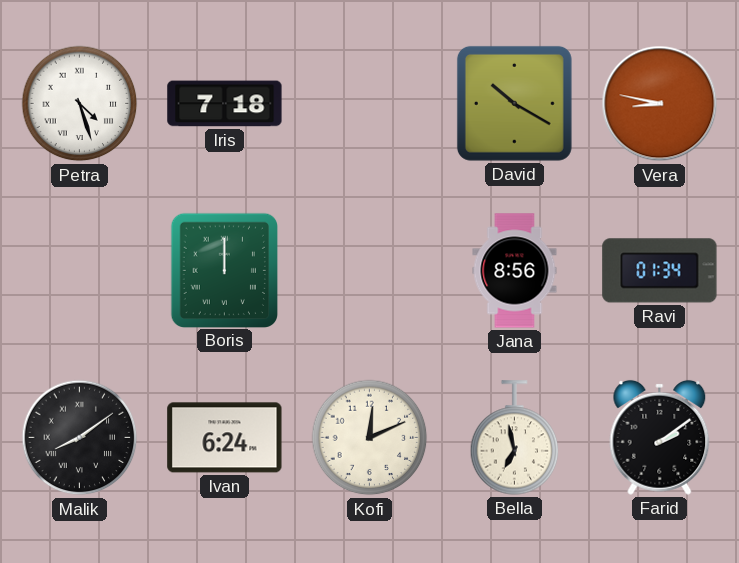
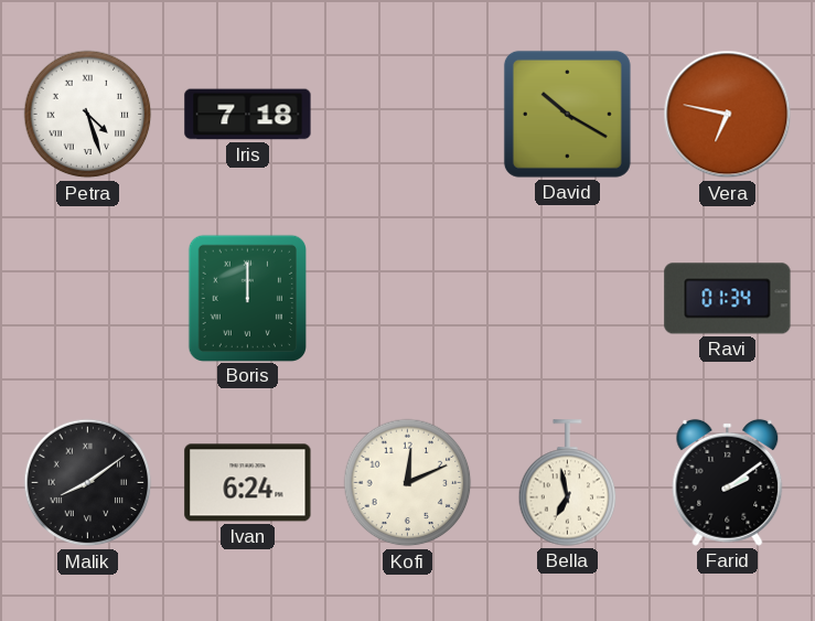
Vera: 8:47 -> 6:47 (728, 115)
Jana: 8:56 -> none (515, 271)
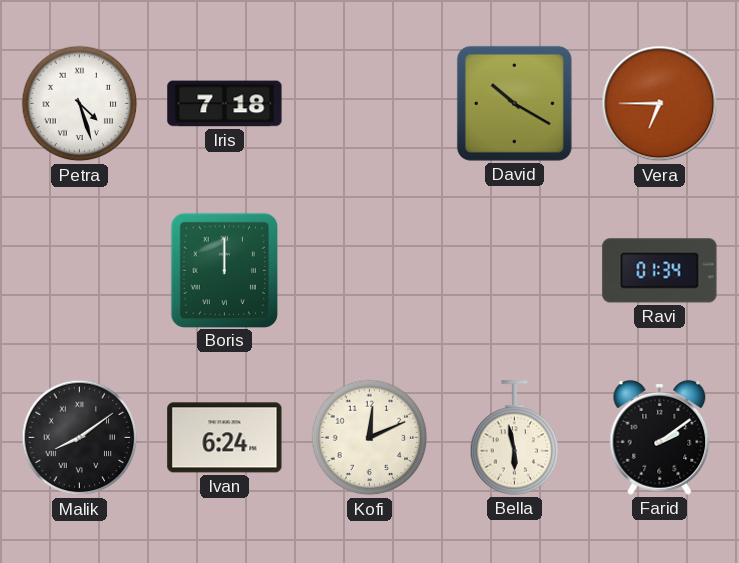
Vera: 6:47 -> 6:45 (660, 104)
Bella: 6:58 -> 5:58 (515, 438)
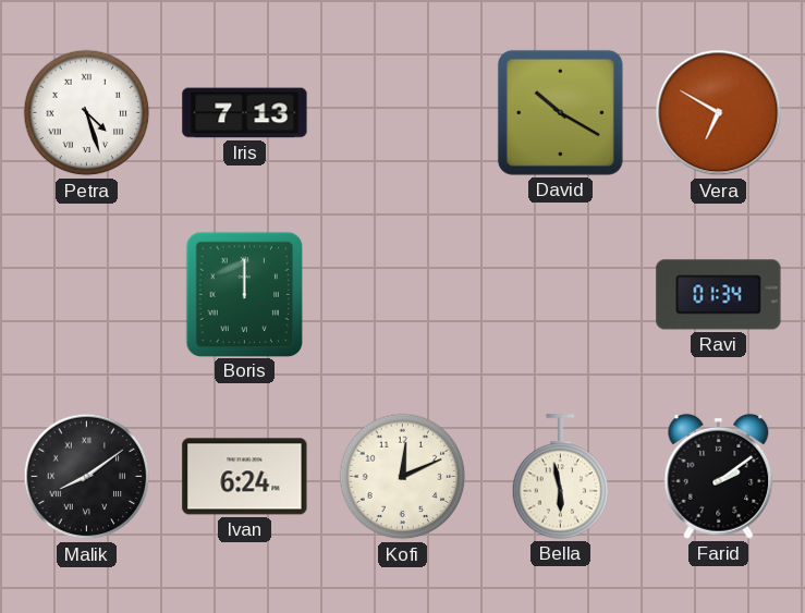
Iris: 7:18 -> 7:13 (245, 113)
Vera: 6:45 -> 6:50 (719, 113)
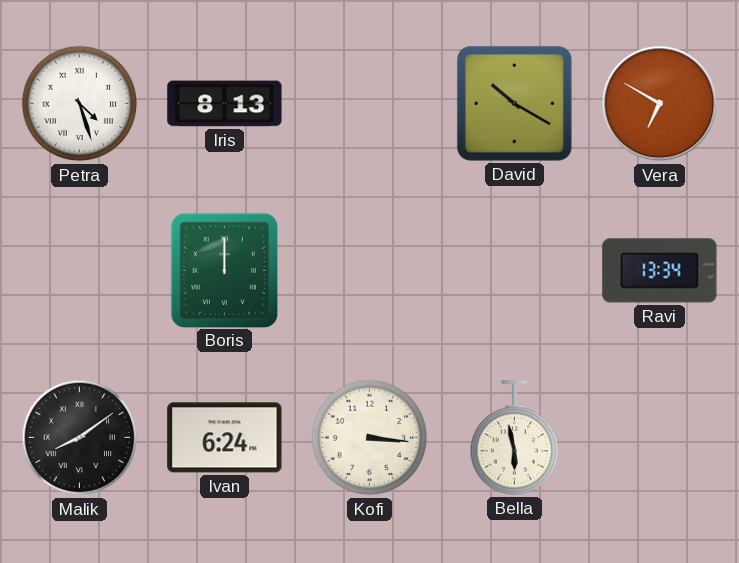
Iris: 7:13 -> 8:13 (225, 104)
Ravi: 01:34 -> 13:34 (660, 271)
Kofi: 12:11 -> 3:16 (370, 438)
Farid: 2:09 -> none (719, 476)
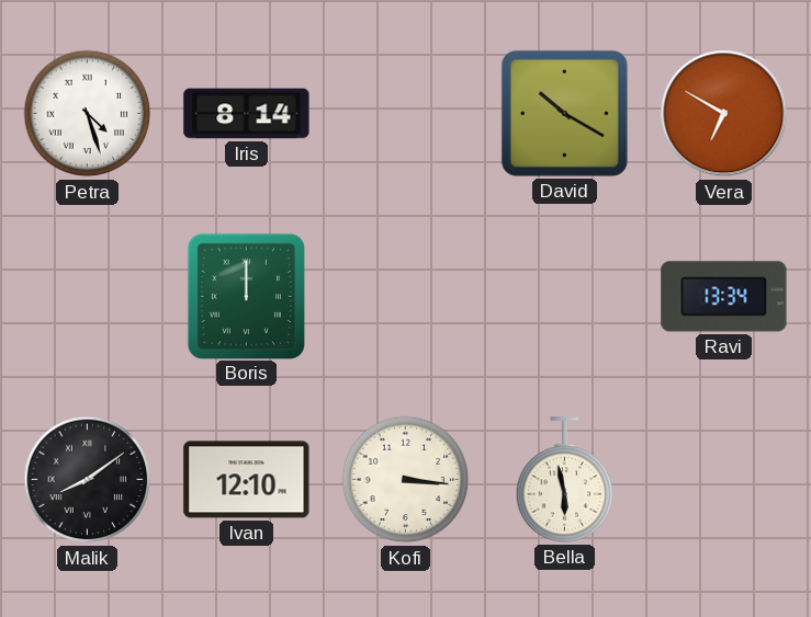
Iris: 8:13 -> 8:14 (247, 114)
Ivan: 6:24 -> 12:10 (247, 480)
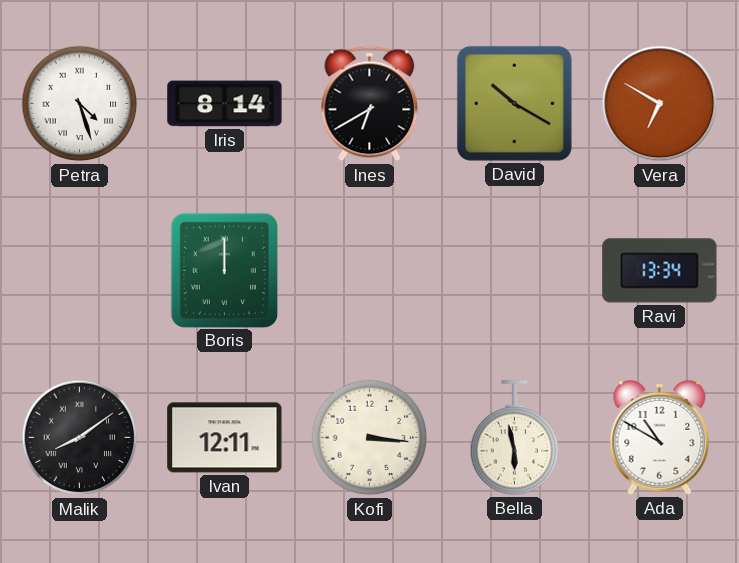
Ines: none -> 6:40 (370, 104)
Ivan: 12:10 -> 12:11 (225, 438)
Ada: none -> 10:50 (660, 437)
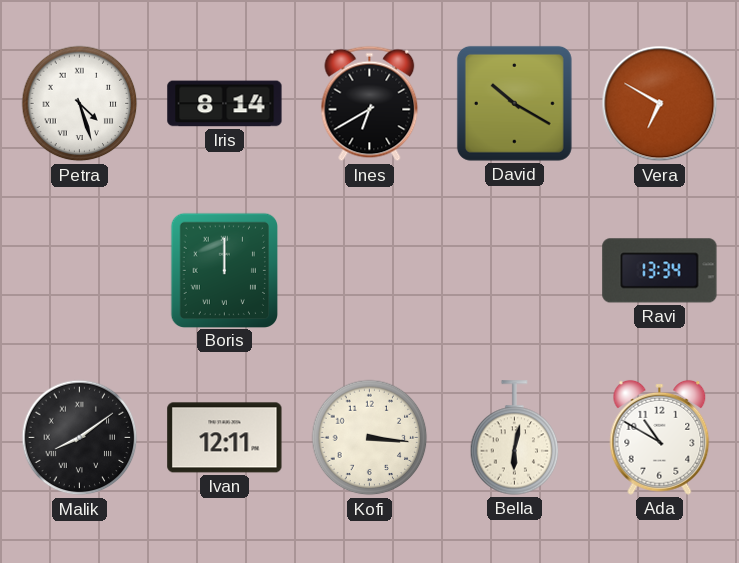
Bella: 5:58 -> 6:02 (515, 438)
